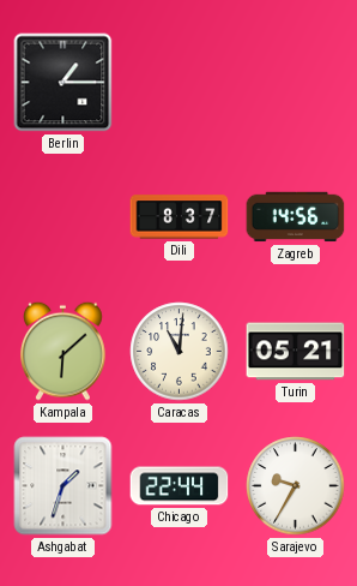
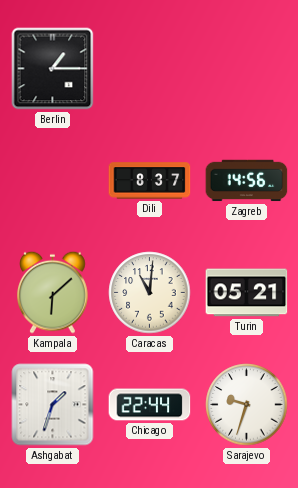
Sarajevo: 9:35 -> 9:33 (247, 405)
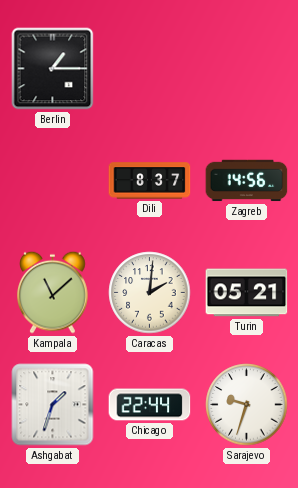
Kampala: 6:08 -> 11:08 (53, 292)
Caracas: 11:01 -> 2:01 (150, 293)
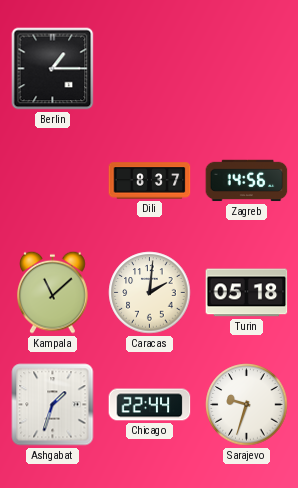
Turin: 05:21 -> 05:18 (247, 293)
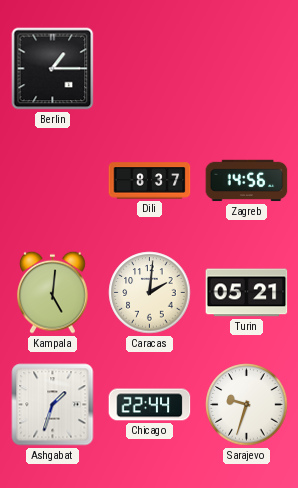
Kampala: 11:08 -> 5:01 (53, 292)
Turin: 05:18 -> 05:21 (247, 293)
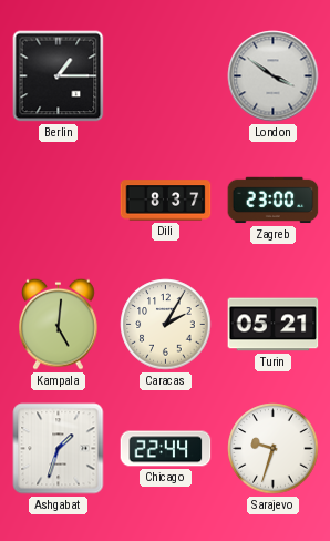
London: none -> 3:51 (274, 76)
Zagreb: 14:56 -> 23:00 (274, 201)
Caracas: 2:01 -> 2:05 (166, 325)
